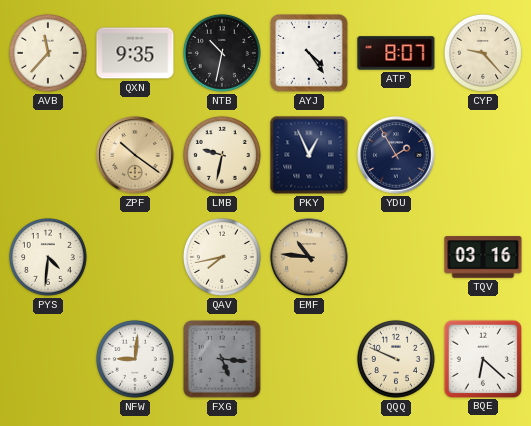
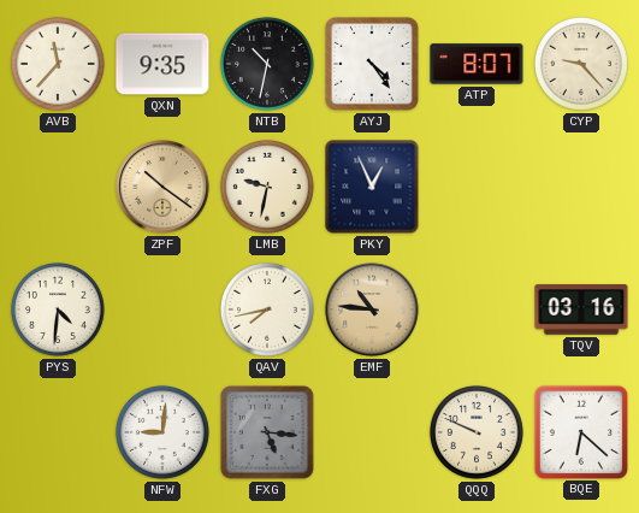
YDU: 1:55 -> none (396, 155)
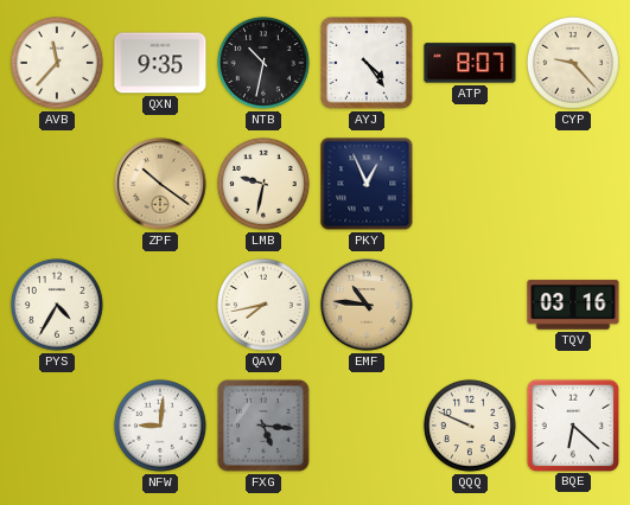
PYS: 4:31 -> 4:35 (57, 305)
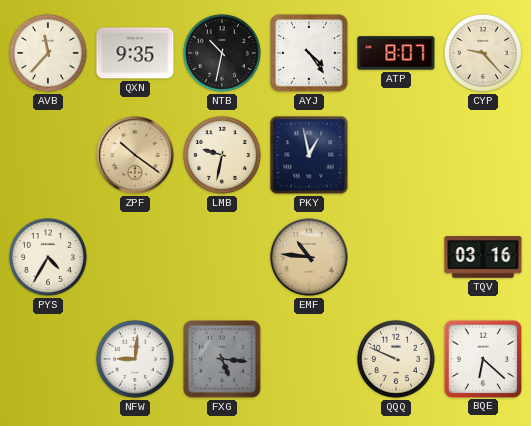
PKY: 12:56 -> 12:58 (309, 155)
QAV: 7:43 -> none (263, 305)
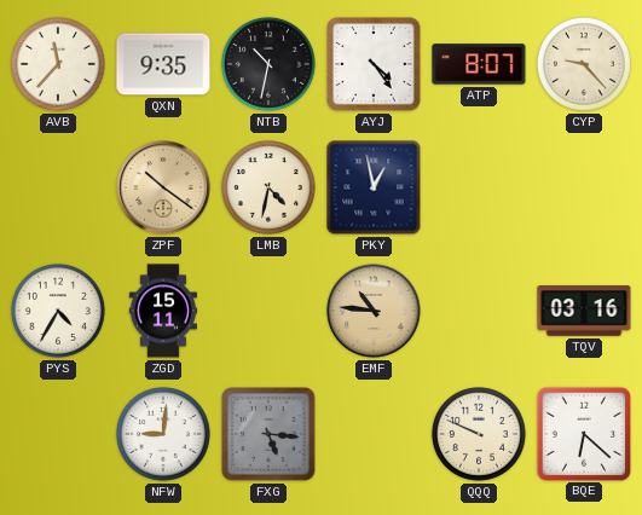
LMB: 9:32 -> 4:32 (268, 187)
ZGD: none -> 15:11 (163, 311)
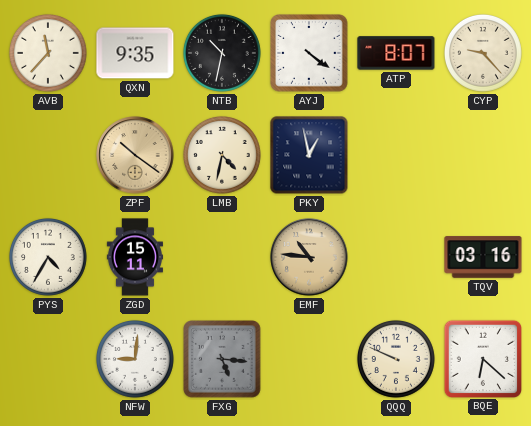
AYJ: 4:24 -> 4:21 (310, 54)
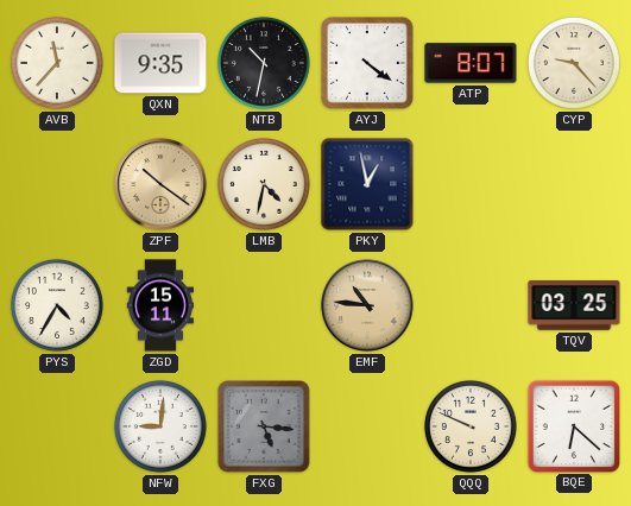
TQV: 03:16 -> 03:25 (574, 305)
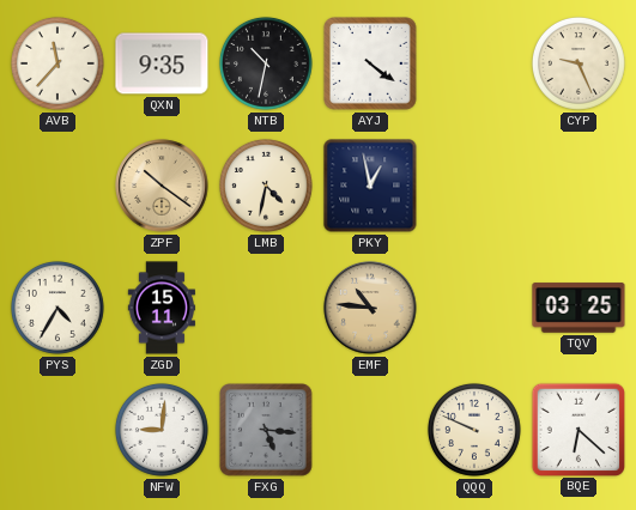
ATP: 8:07 -> none (471, 63)
CYP: 9:23 -> 9:26 (579, 63)
